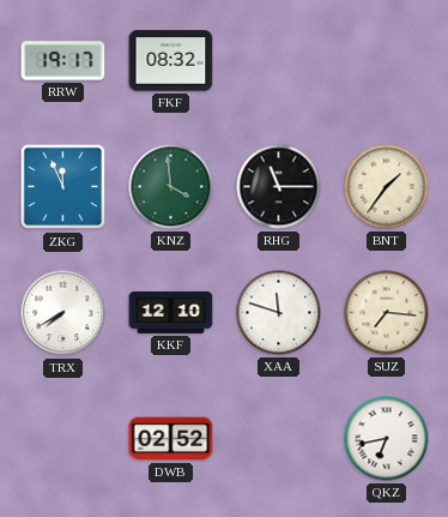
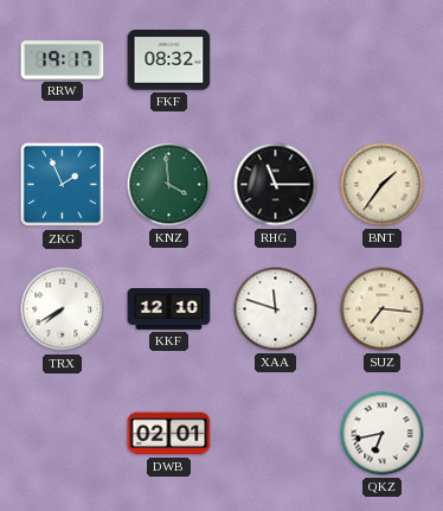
ZKG: 11:56 -> 1:56 (63, 185)
DWB: 02:52 -> 02:01 (169, 434)
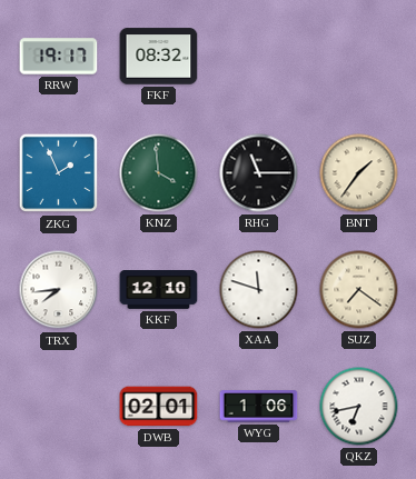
TRX: 7:40 -> 7:44 (59, 290)
SUZ: 7:16 -> 7:21 (359, 290)
WYG: none -> 1:06 (259, 407)
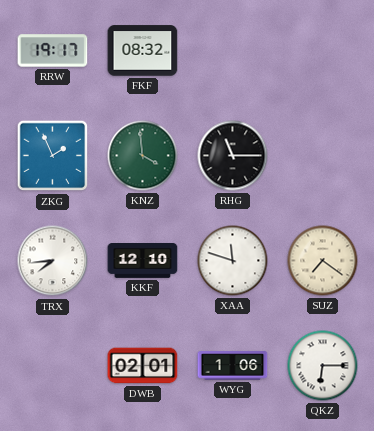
BNT: 1:36 -> none (359, 173)
QKZ: 6:43 -> 6:15 (323, 366)
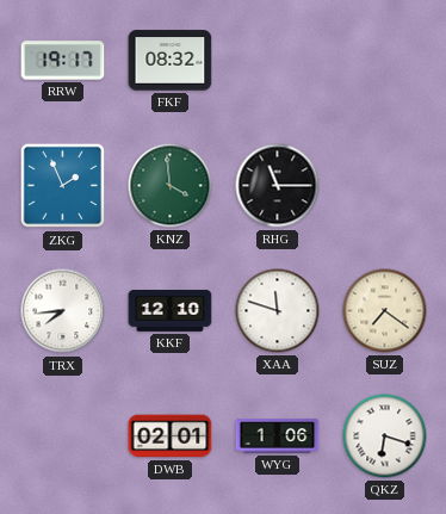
QKZ: 6:15 -> 6:18 (385, 436)
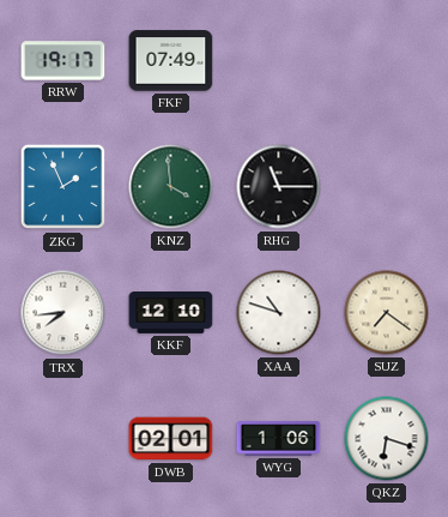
FKF: 08:32 -> 07:49 (171, 61)
XAA: 11:48 -> 10:48 (279, 313)
